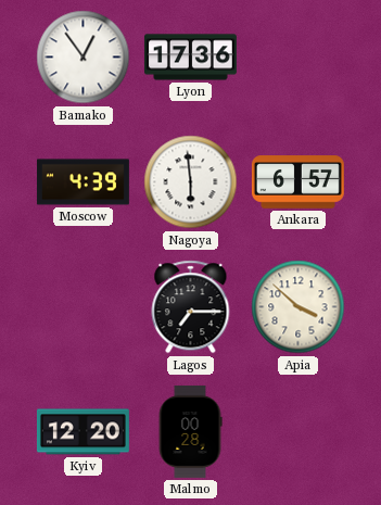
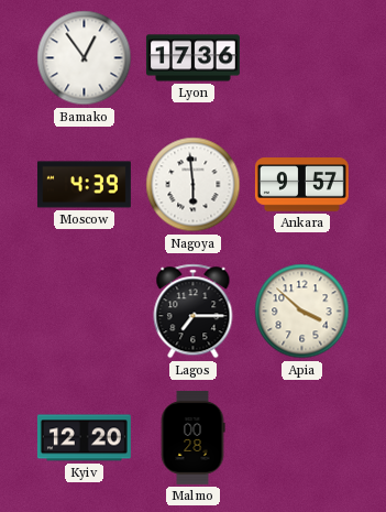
Ankara: 6:57 -> 9:57 (301, 185)
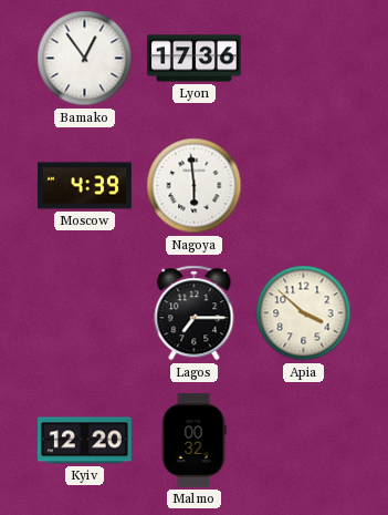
Ankara: 9:57 -> none (301, 185)
Malmo: 00:28 -> 00:32 (193, 440)
